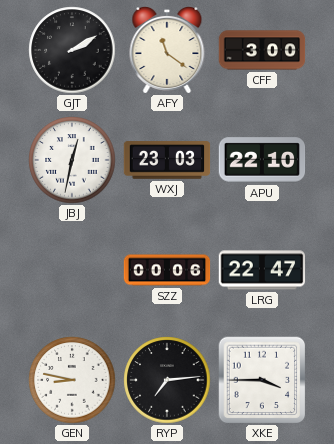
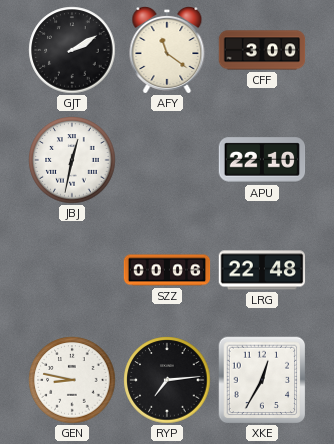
WXJ: 23:03 -> none (167, 160)
LRG: 22:47 -> 22:48 (262, 270)
XKE: 3:45 -> 12:35 (262, 380)
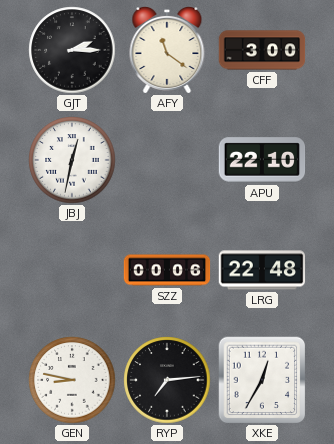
GJT: 2:10 -> 2:15 (72, 50)
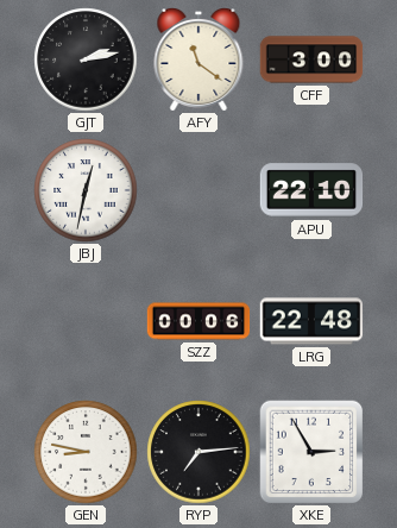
GJT: 2:15 -> 2:13 (86, 59)
XKE: 12:35 -> 2:55 (311, 452)
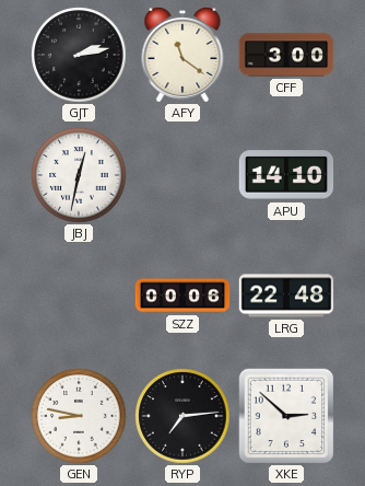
APU: 22:10 -> 14:10 (286, 175)
XKE: 2:55 -> 2:52 (286, 416)
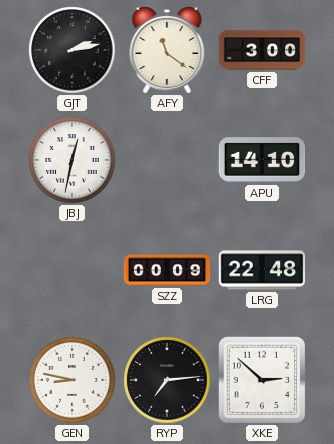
SZZ: 00:06 -> 00:09 (167, 270)
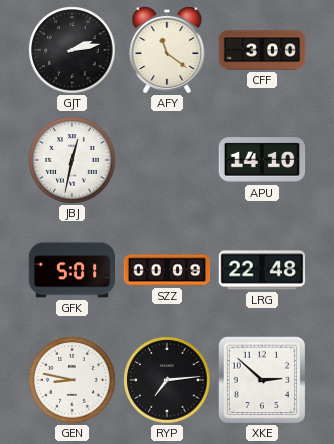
GFK: none -> 5:01 (72, 270)
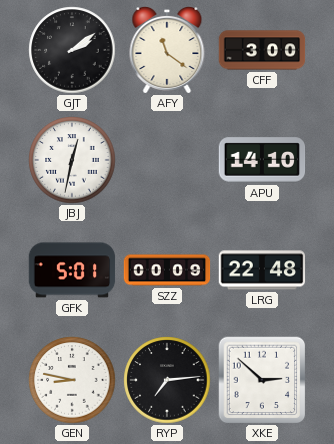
GJT: 2:13 -> 2:09 (72, 50)
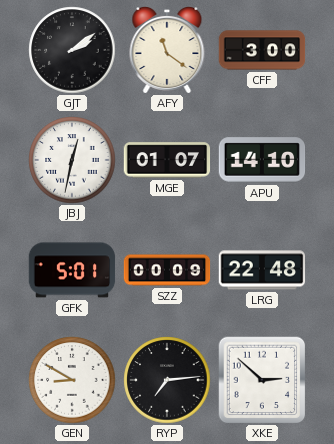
MGE: none -> 01:07 (167, 160)
GEN: 8:47 -> 8:50 (72, 380)
